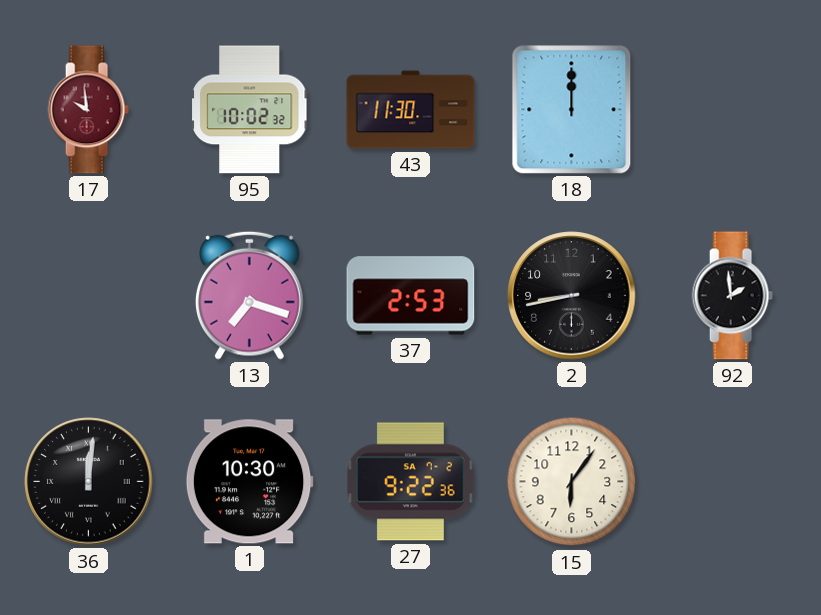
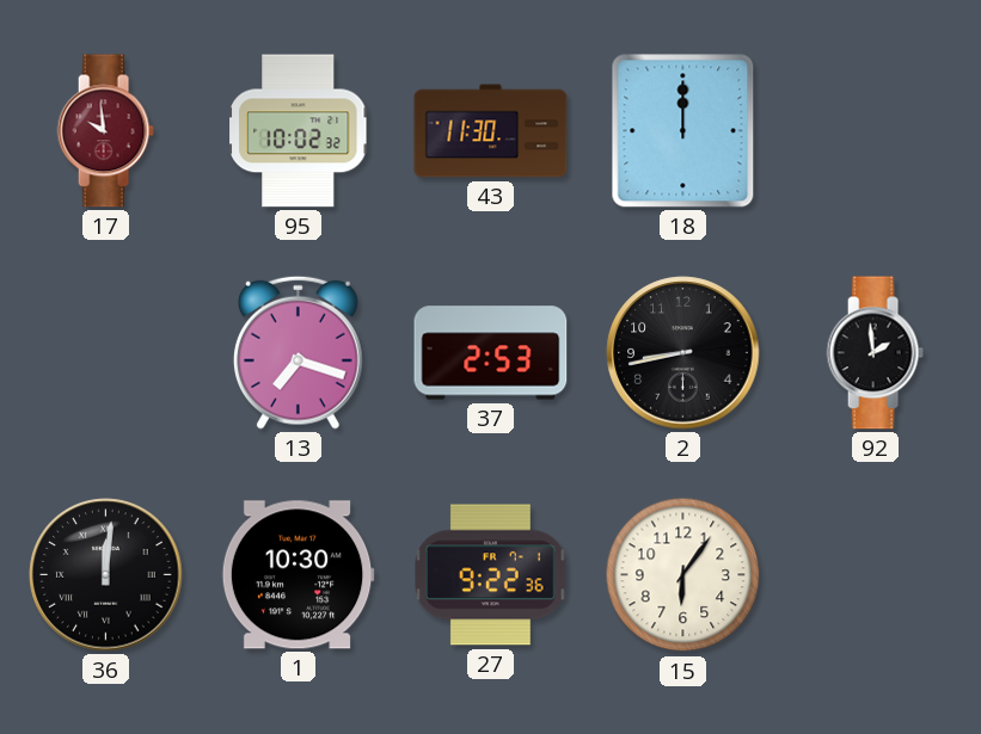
27 date: SA 7-2 -> FR 7-1 (491, 575)
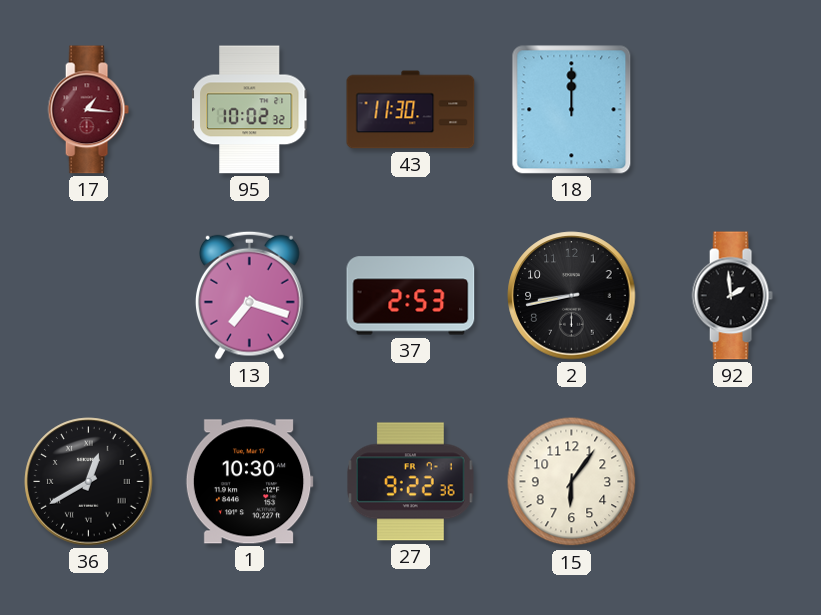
17: 9:59 -> 1:16 (88, 110)
36: 12:01 -> 12:40 (89, 482)
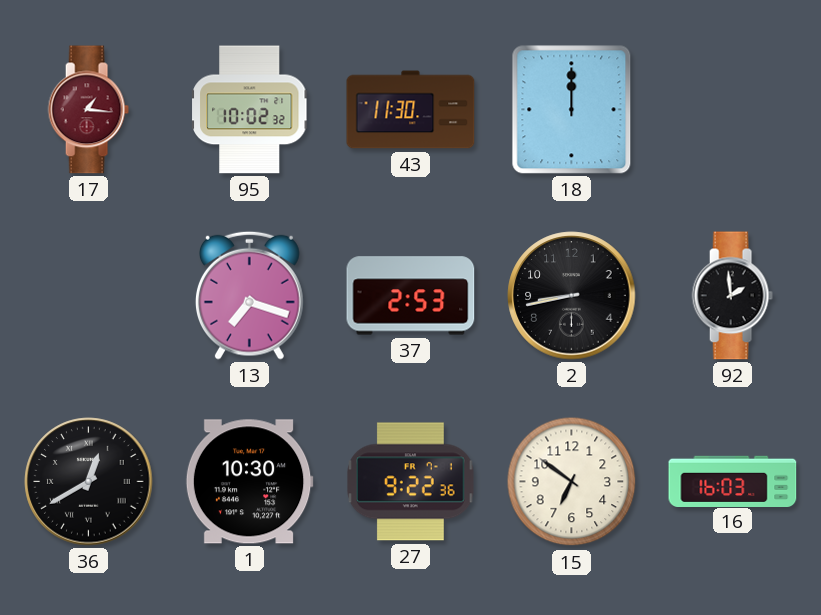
15: 6:06 -> 6:51 (572, 482)
16: none -> 16:03 (733, 481)
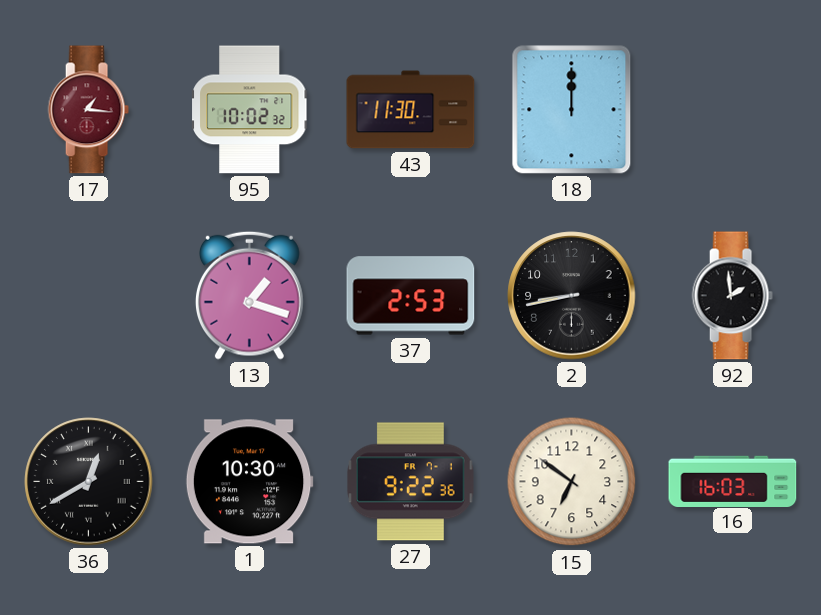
13: 7:18 -> 1:18 (249, 295)
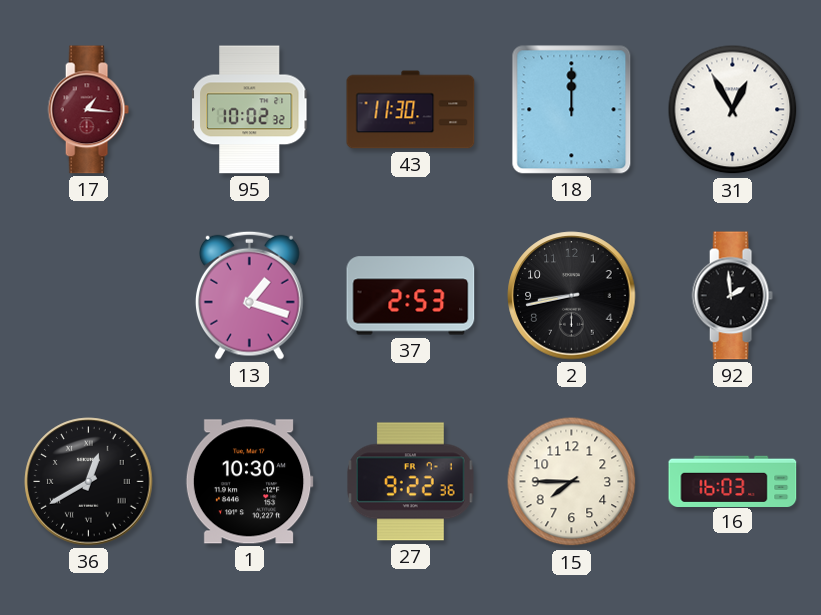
31: none -> 12:55 (733, 110)
15: 6:51 -> 7:45 (572, 482)
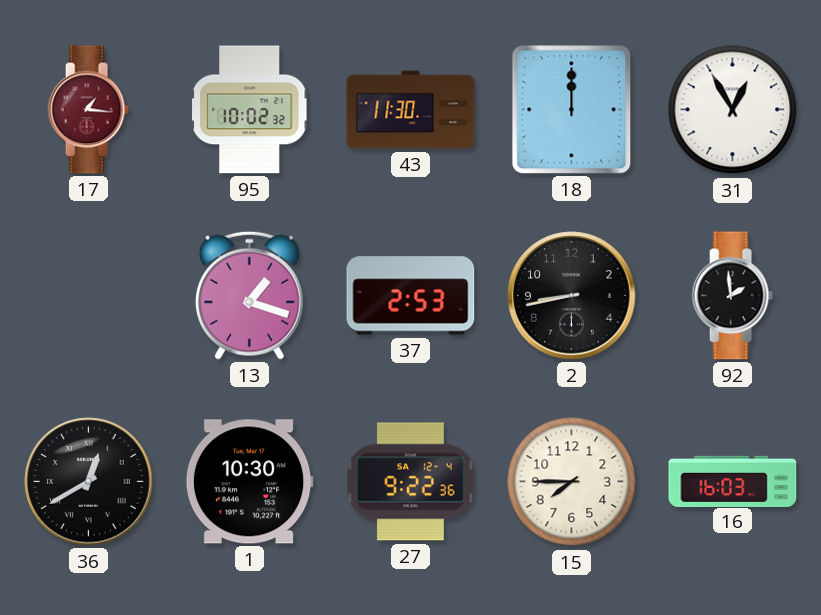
27 date: FR 7-1 -> SA 12-4 (411, 482)
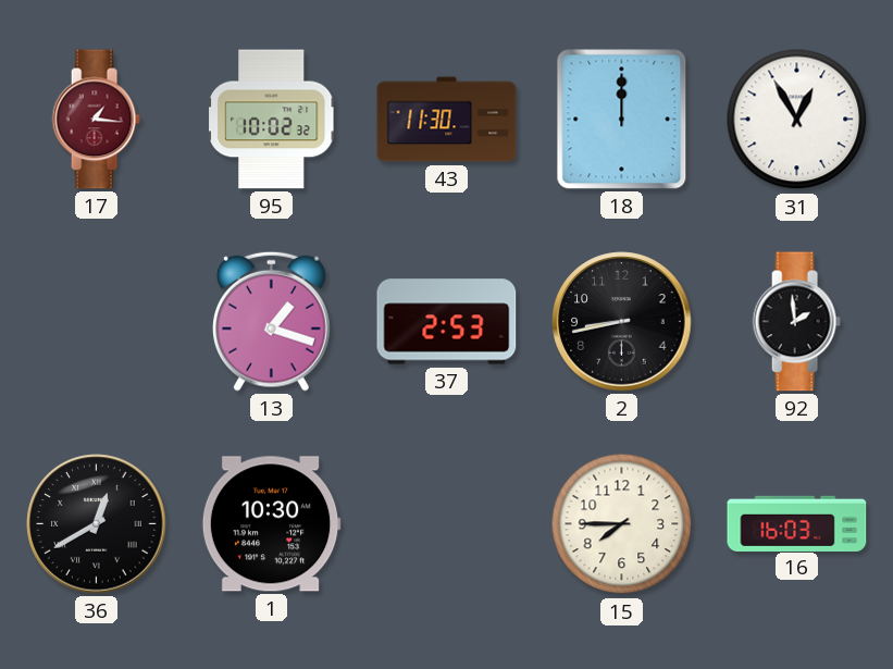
27: 9:22 -> none (411, 482)
